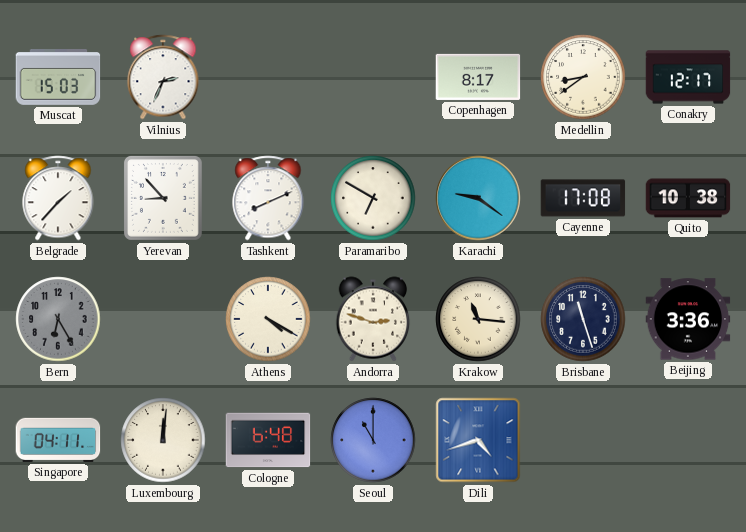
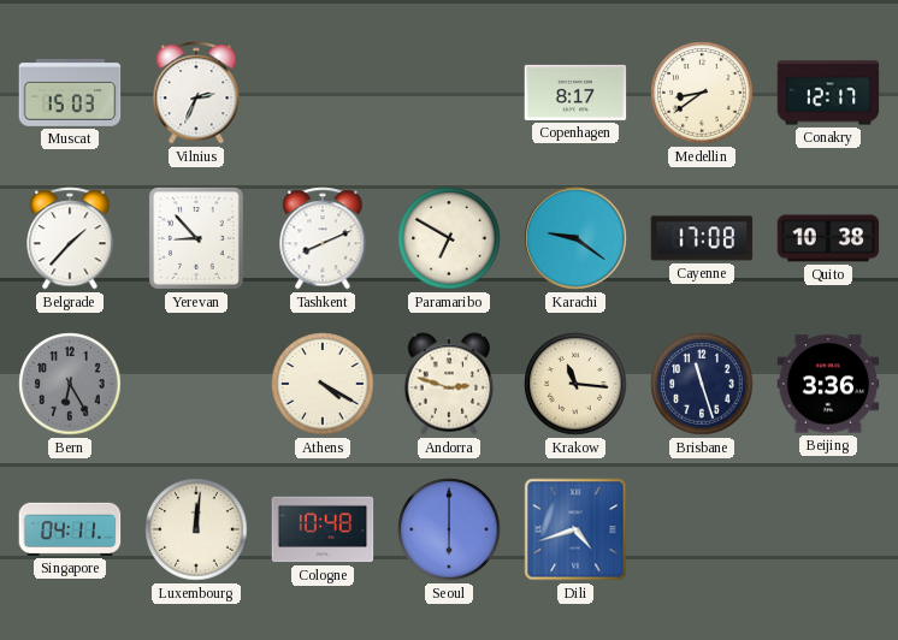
Cologne: 6:48 -> 10:48 (323, 529)
Seoul: 11:00 -> 6:00 (449, 529)
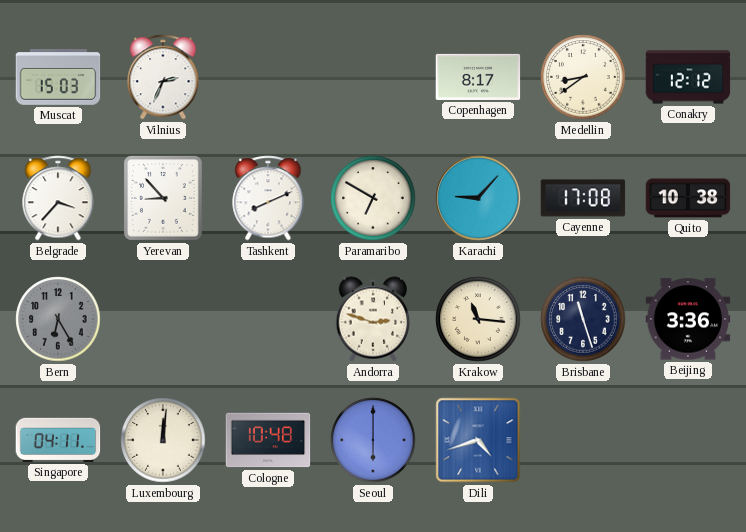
Conakry: 12:17 -> 12:12 (688, 77)
Belgrade: 1:37 -> 3:37 (58, 198)
Karachi: 9:21 -> 9:07 (478, 198)
Athens: 4:20 -> none (323, 384)
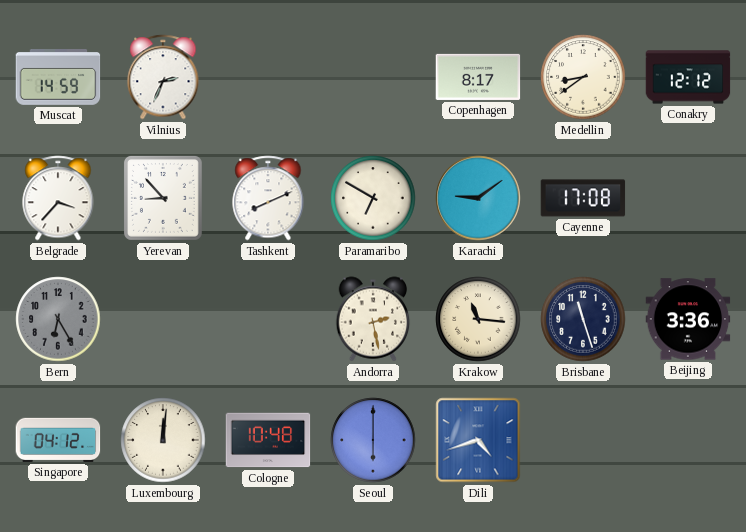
Muscat: 15:03 -> 14:59 (58, 78)
Karachi: 9:07 -> 9:09 (478, 198)
Quito: 10:38 -> none (688, 198)
Andorra: 2:48 -> 2:28 (373, 319)
Singapore: 04:11 -> 04:12 (58, 440)
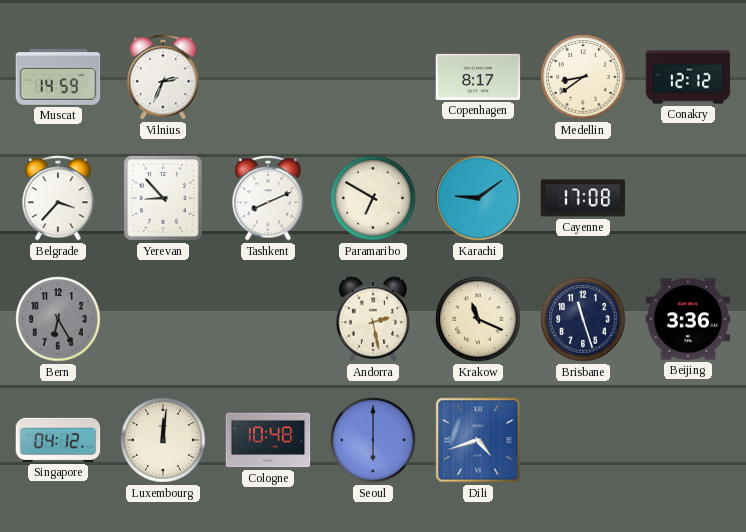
Krakow: 11:16 -> 11:19 (478, 319)
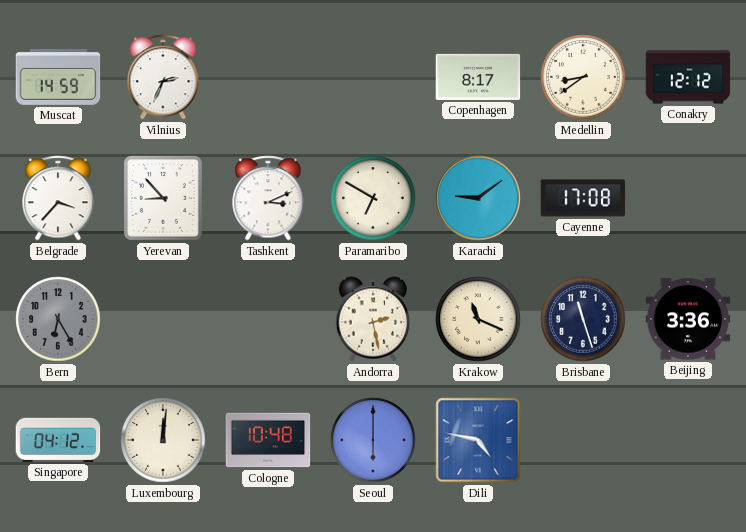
Tashkent: 8:11 -> 3:11 (268, 198)
Dili: 4:42 -> 4:47 (478, 440)
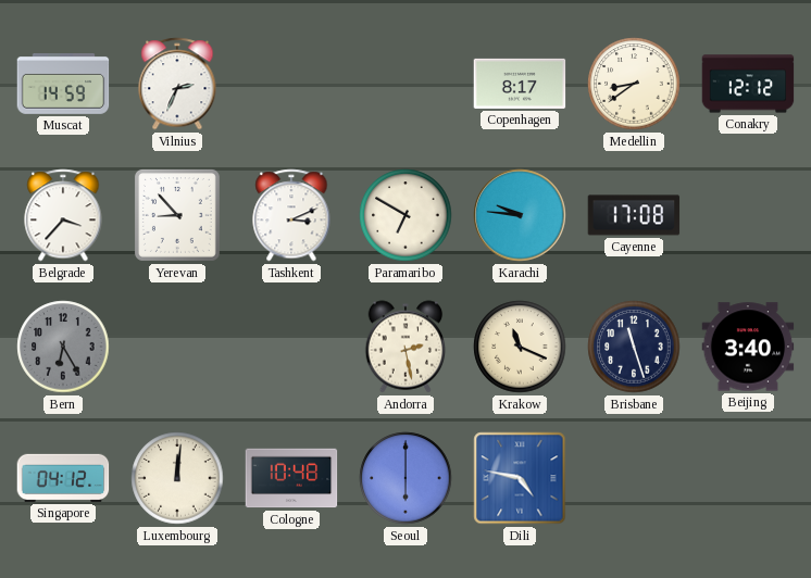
Karachi: 9:09 -> 9:46 (520, 215)
Beijing: 3:36 -> 3:40 (748, 347)
